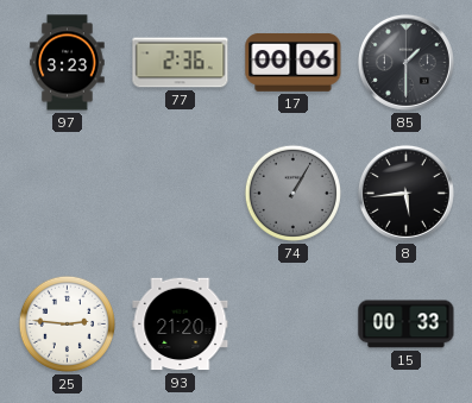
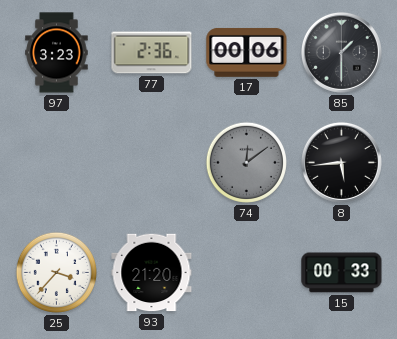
74: 1:05 -> 12:09 (246, 162)
25: 2:46 -> 3:37 (56, 272)
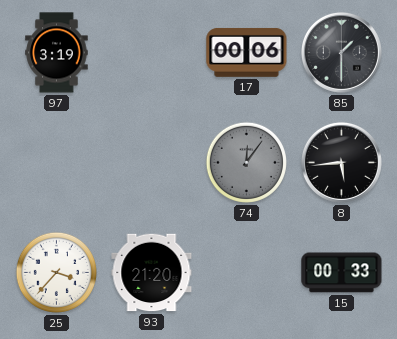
97: 3:23 -> 3:19 (57, 53)
77: 2:36 -> none (152, 53)
74: 12:09 -> 12:06 (246, 162)
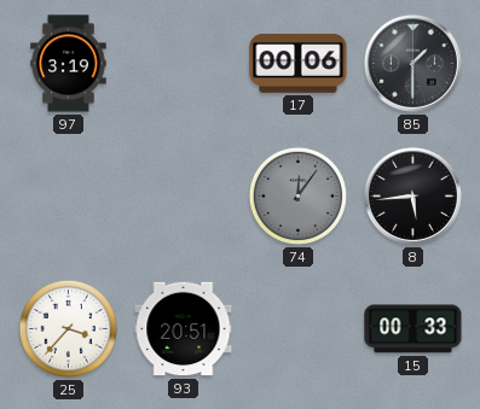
93: 21:20 -> 20:51 (184, 329)
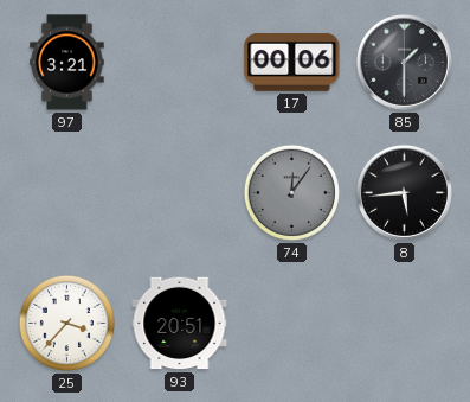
97: 3:19 -> 3:21 (67, 63)
15: 00:33 -> none (414, 329)
